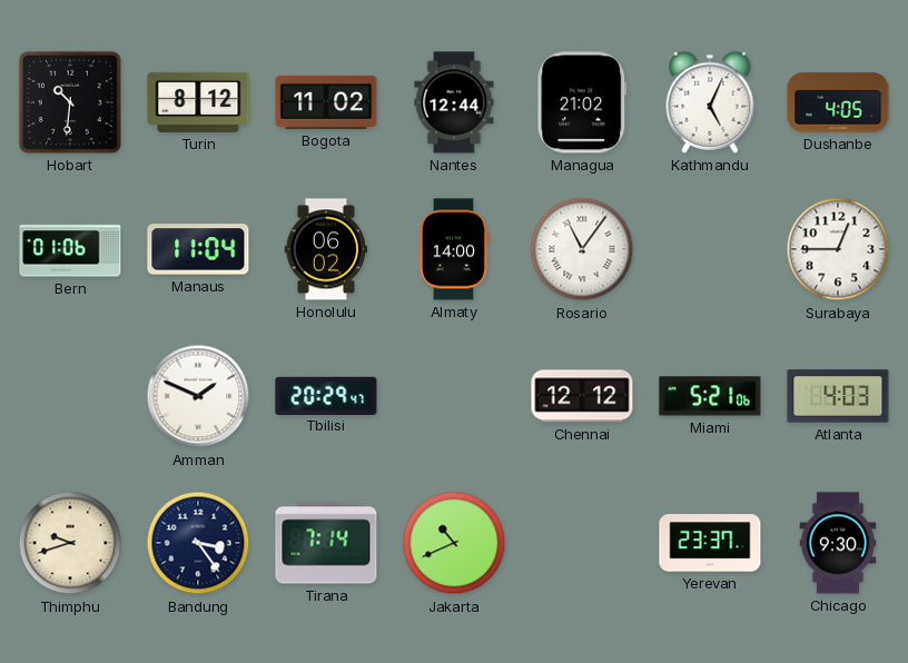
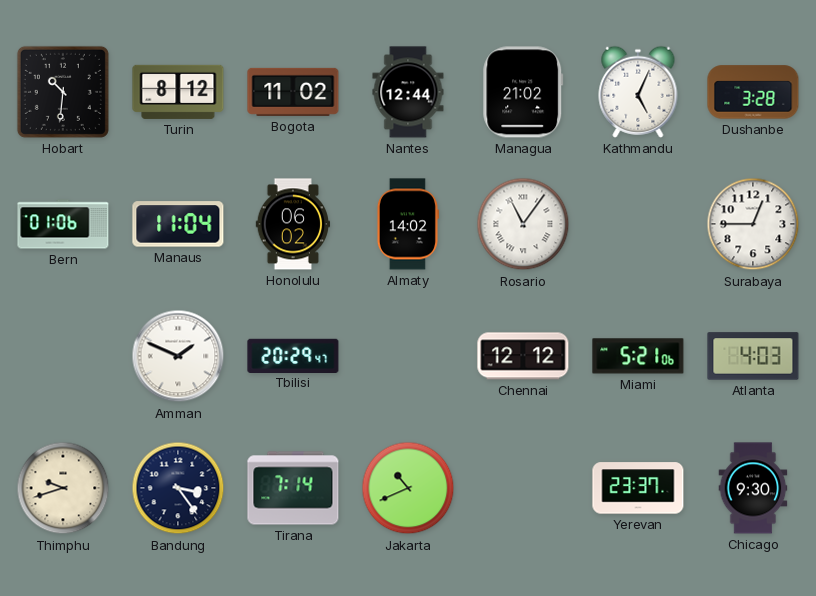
Dushanbe: 4:05 -> 3:28 (753, 92)
Almaty: 14:00 -> 14:02 (407, 224)
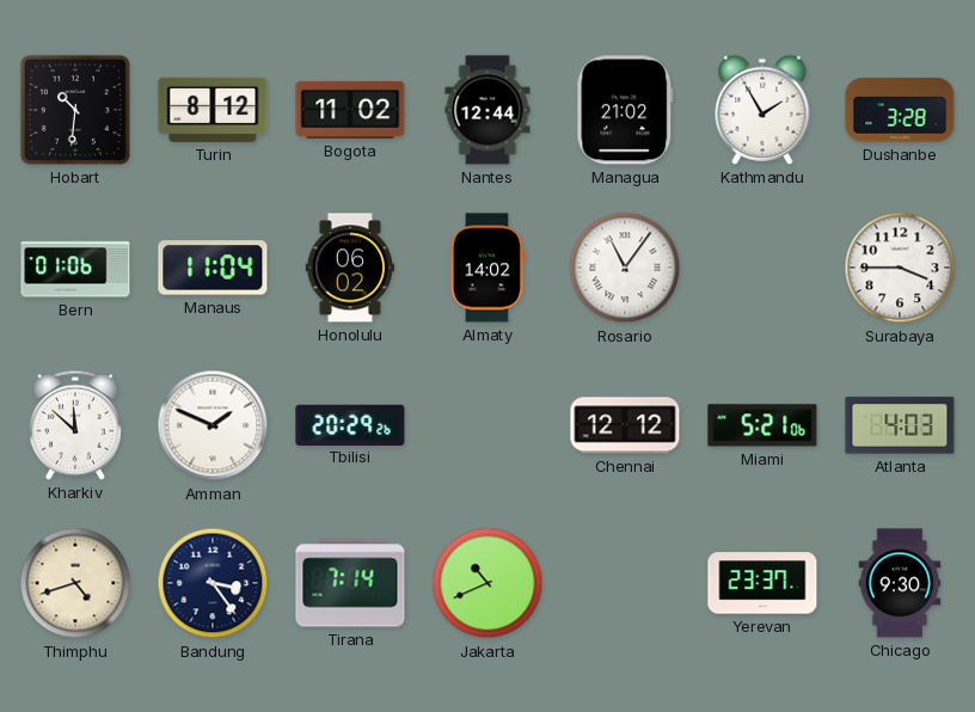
Kathmandu: 5:04 -> 1:55 (762, 110)
Surabaya: 12:45 -> 3:45 (900, 268)
Kharkiv: none -> 11:52 (75, 425)
Tbilisi: 20:29:47 -> 20:29:26 (350, 424)
Thimphu: 9:42 -> 4:42 (75, 583)
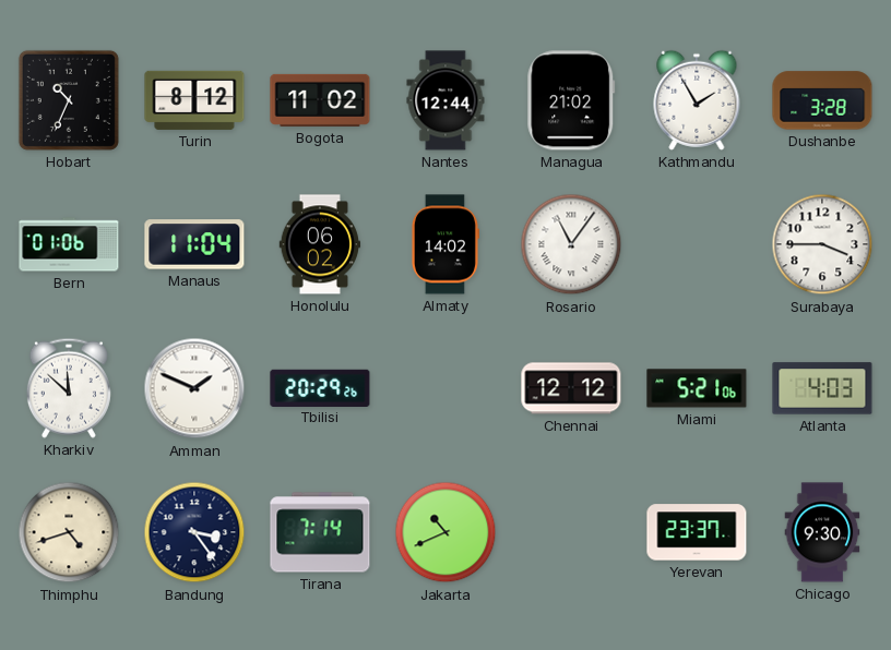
Hobart: 10:31 -> 10:34 (69, 100)
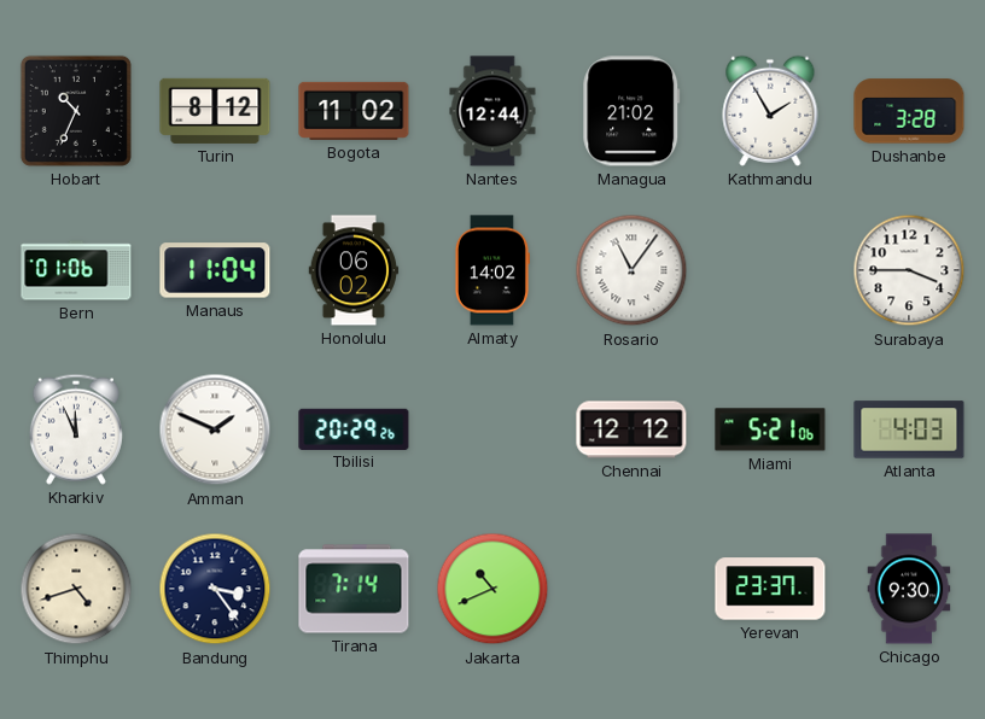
Kharkiv: 11:52 -> 11:56 (76, 429)
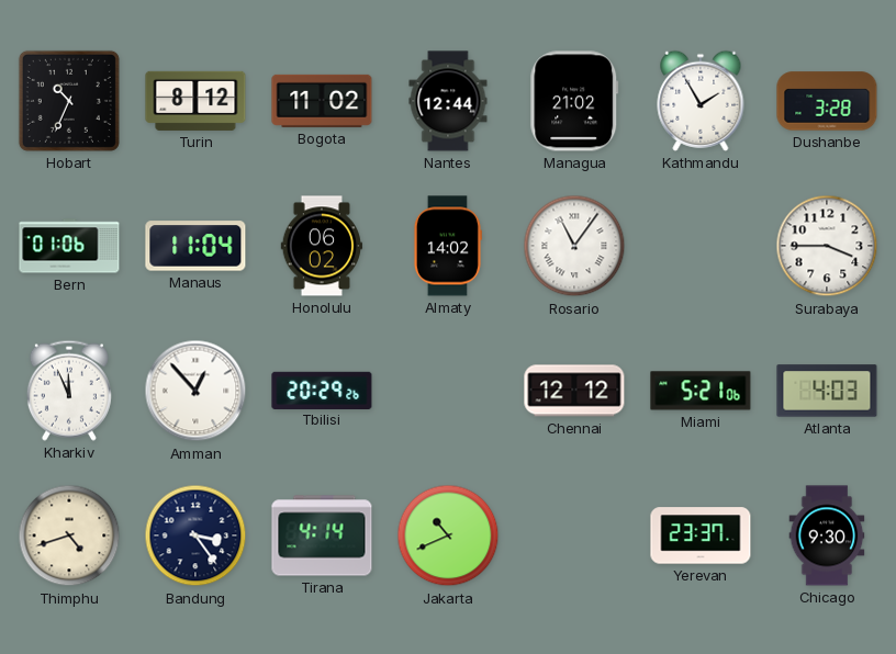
Amman: 1:49 -> 12:53 (195, 391)
Tirana: 7:14 -> 4:14 (322, 535)
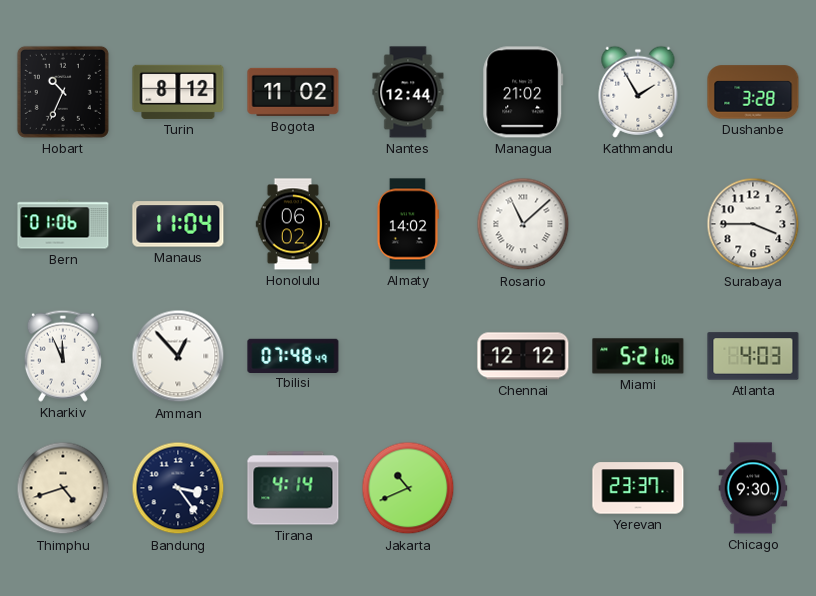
Rosario: 11:06 -> 11:08 (523, 224)
Tbilisi: 20:29 -> 07:48 (293, 355)
